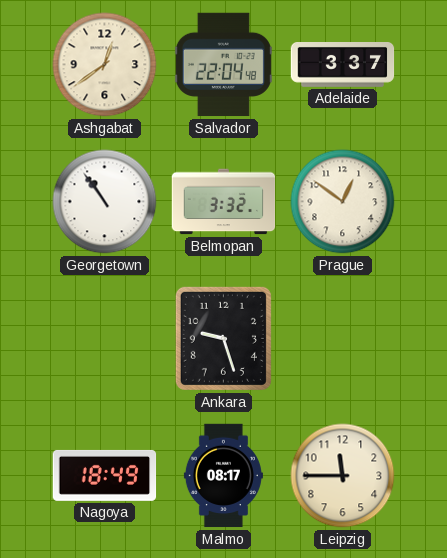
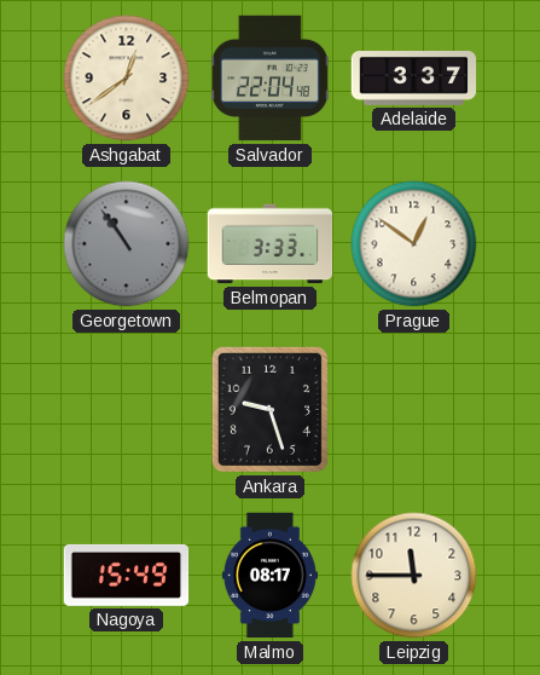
Georgetown dial: white -> grey (127, 244)
Belmopan: 3:32 -> 3:33 (271, 244)
Nagoya: 18:49 -> 15:49 (127, 575)
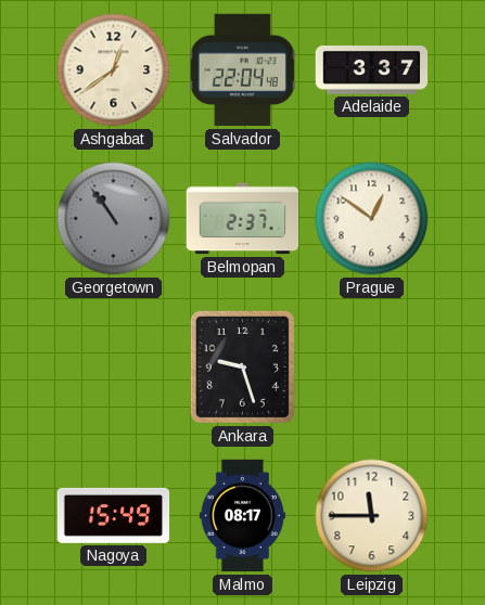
Belmopan: 3:33 -> 2:37 (243, 219)
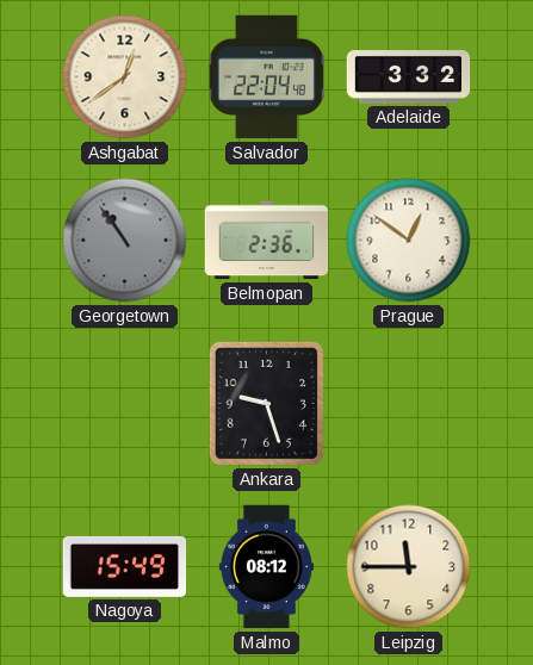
Adelaide: 3:37 -> 3:32 (409, 77)
Belmopan: 2:37 -> 2:36 (267, 241)
Malmo: 08:17 -> 08:12 (266, 567)
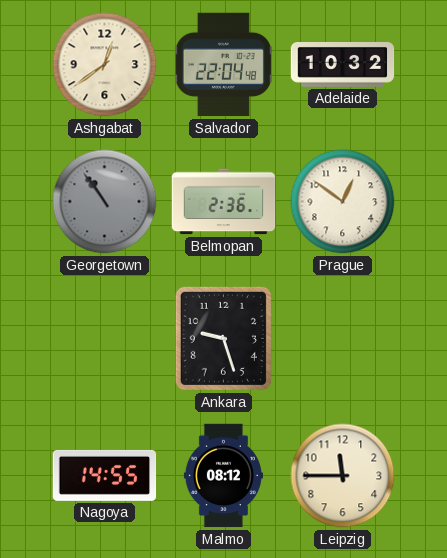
Adelaide: 3:32 -> 10:32 (343, 65)
Nagoya: 15:49 -> 14:55 (105, 475)
